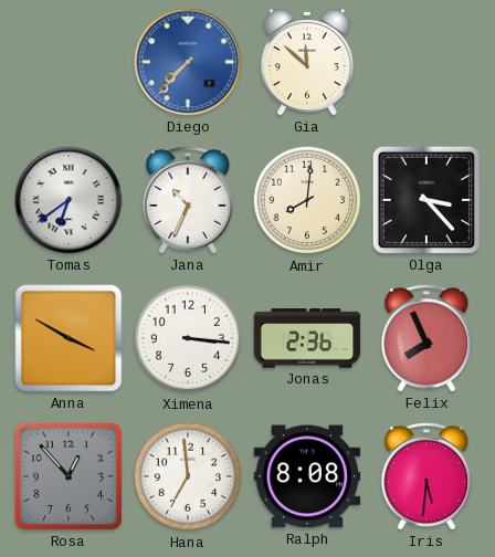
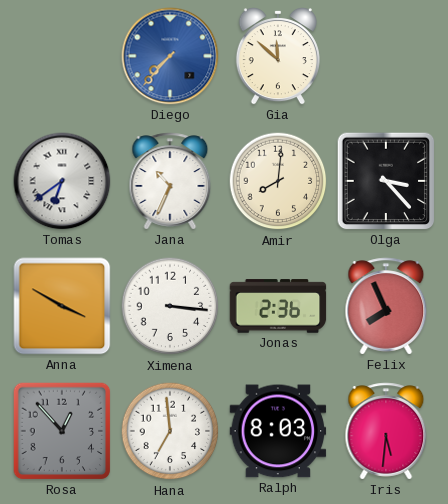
Ralph: 8:08 -> 8:03 (278, 431)
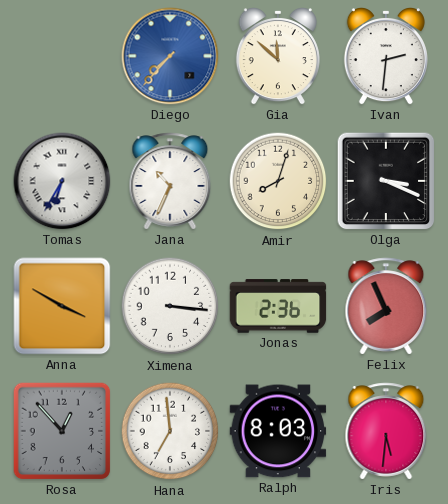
Ivan: none -> 2:31 (386, 57)
Tomas: 6:39 -> 6:35 (62, 181)
Amir: 8:01 -> 8:03 (278, 181)
Olga: 3:23 -> 3:19 (386, 181)
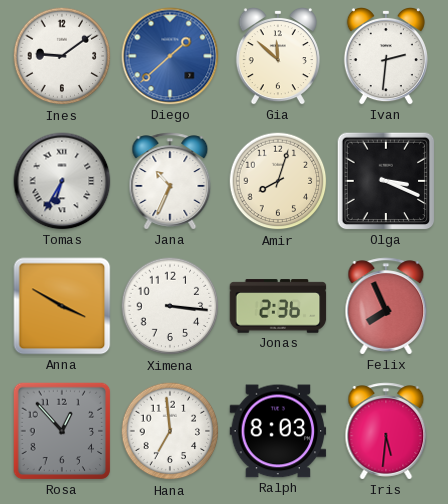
Ines: none -> 9:09 (62, 56)
Diego: 7:37 -> 1:38 (170, 56)
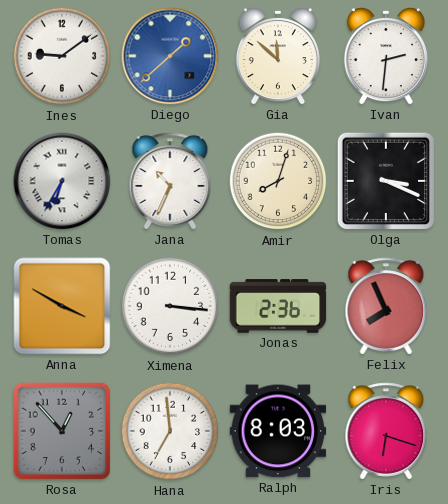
Iris: 5:31 -> 6:18 (386, 431)
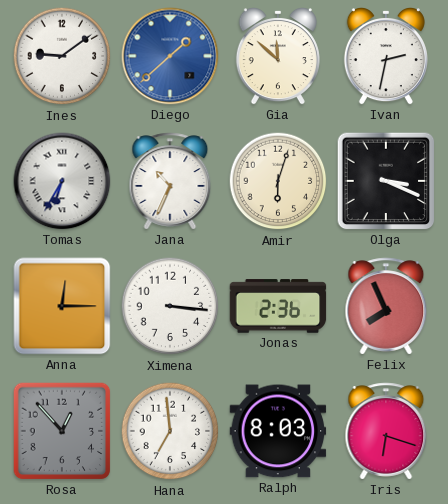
Ivan: 2:31 -> 2:32 (386, 57)
Amir: 8:03 -> 6:03 (278, 181)
Anna: 3:50 -> 12:15 (62, 306)
